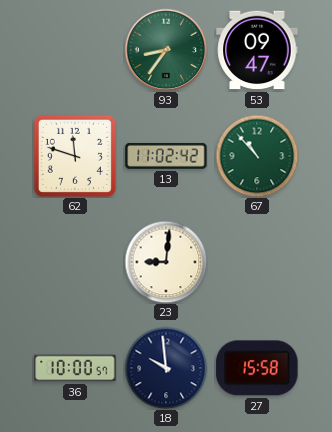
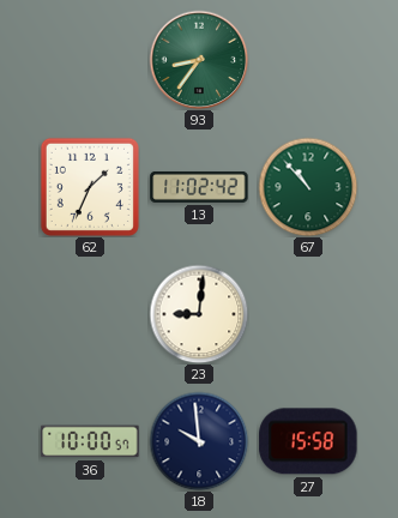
53: 09:47 -> none (257, 50)
62: 11:48 -> 1:34 (90, 187)
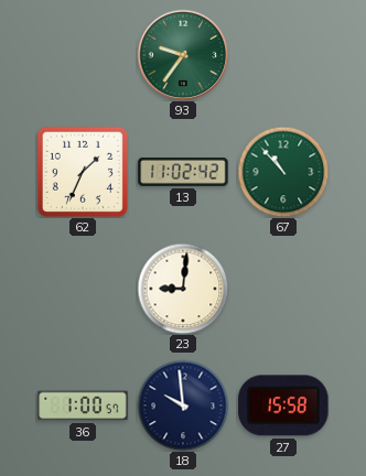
93: 8:36 -> 9:36 (183, 55)
36: 10:00 -> 1:00 (83, 405)
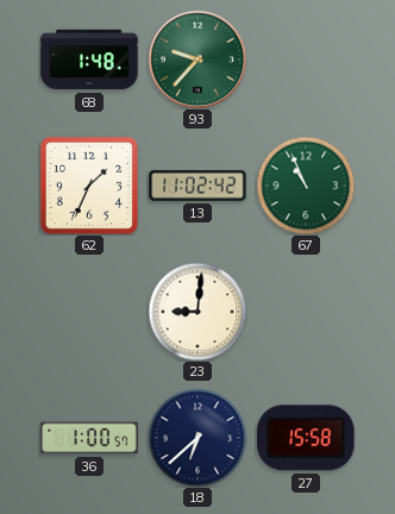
68: none -> 1:48 (89, 59)
93: 9:36 -> 9:37 (197, 59)
67: 10:53 -> 10:56 (306, 186)
18: 9:59 -> 6:38 (197, 438)
